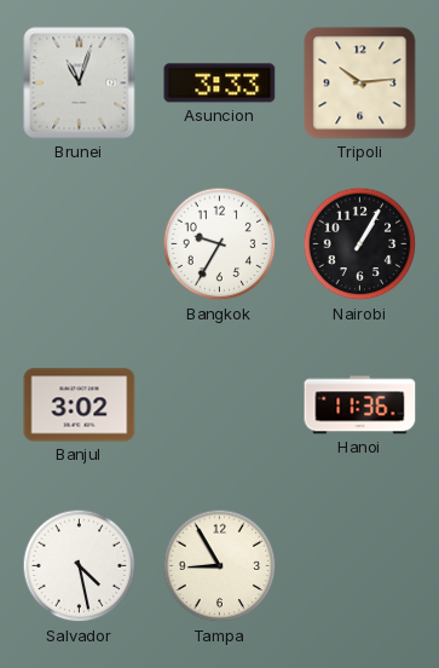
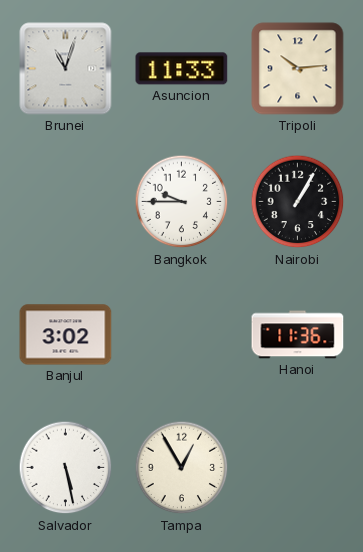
Asuncion: 3:33 -> 11:33 (182, 69)
Bangkok: 9:35 -> 9:45 (182, 202)
Salvador: 4:28 -> 5:28 (66, 468)
Tampa: 8:55 -> 12:55 (182, 468)
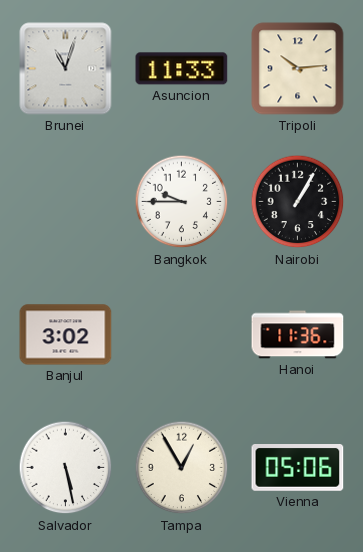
Vienna: none -> 05:06 (298, 468)
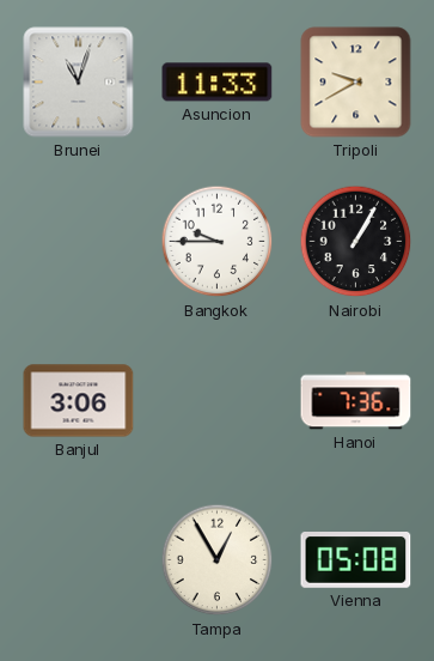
Tripoli: 10:14 -> 9:40 (356, 83)
Banjul: 3:02 -> 3:06 (79, 401)
Hanoi: 11:36 -> 7:36 (356, 401)
Salvador: 5:28 -> none (66, 468)
Vienna: 05:06 -> 05:08 (356, 560)
